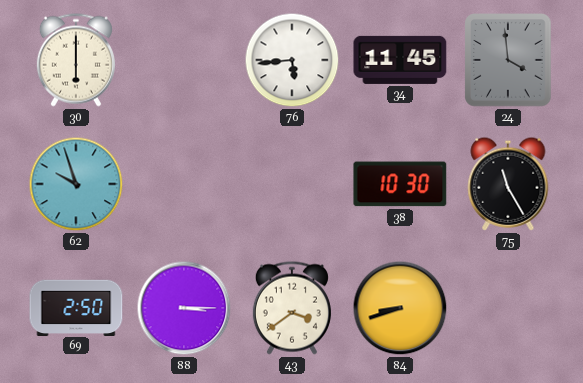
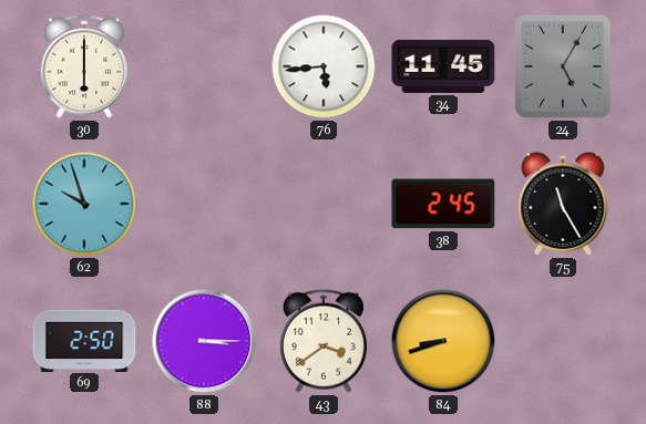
24: 3:59 -> 5:05 (563, 66)
38: 10:30 -> 2:45 (443, 204)
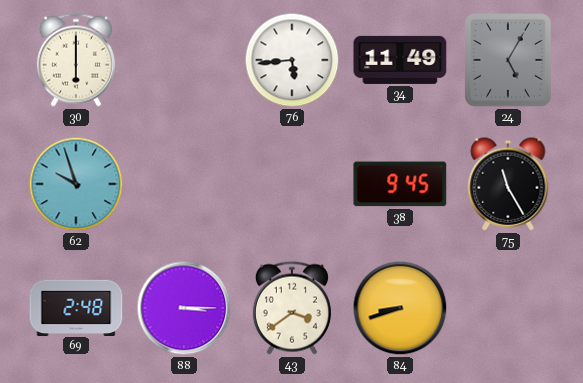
34: 11:45 -> 11:49 (400, 60)
38: 2:45 -> 9:45 (400, 184)
69: 2:50 -> 2:48 (76, 307)
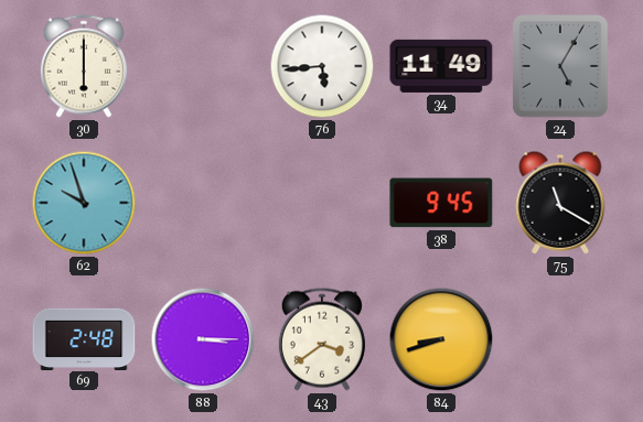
75: 11:25 -> 11:20 (560, 203)
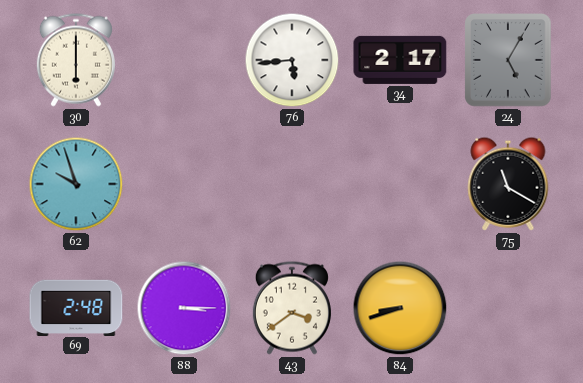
34: 11:49 -> 2:17 (400, 60)
38: 9:45 -> none (441, 203)
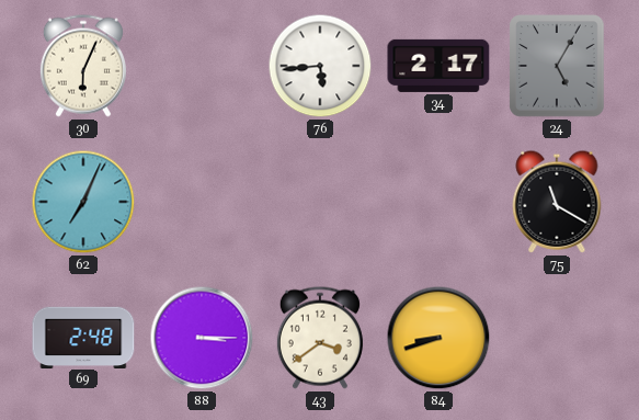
30: 6:00 -> 6:04 (83, 66)
62: 9:57 -> 7:04 (83, 202)
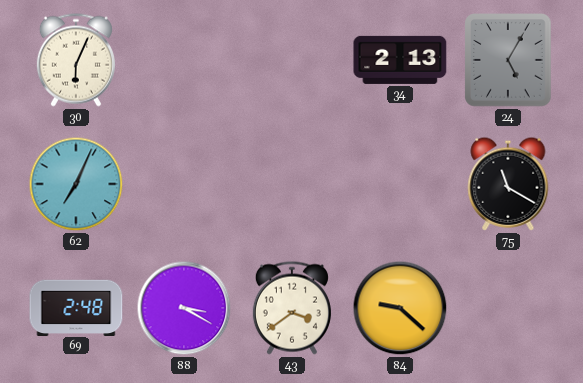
76: 5:44 -> none (320, 66)
34: 2:17 -> 2:13 (400, 60)
88: 3:15 -> 3:20 (184, 308)
84: 8:42 -> 9:22 (400, 308)
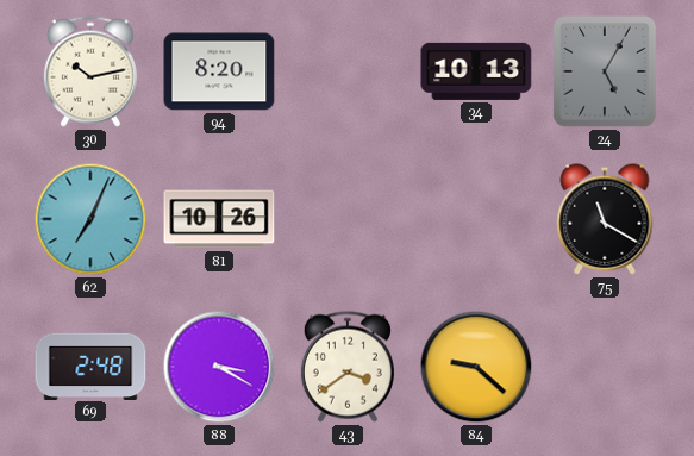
30: 6:04 -> 10:13 (90, 71)
94: none -> 8:20 (219, 71)
34: 2:13 -> 10:13 (476, 71)
81: none -> 10:26 (219, 219)
